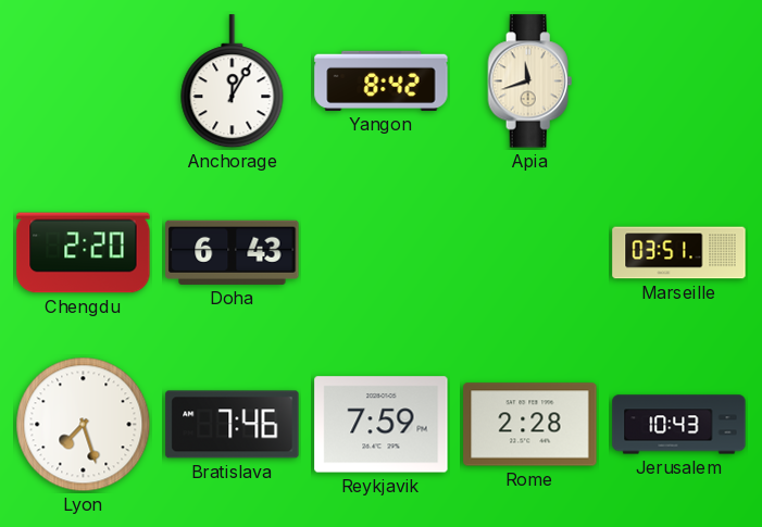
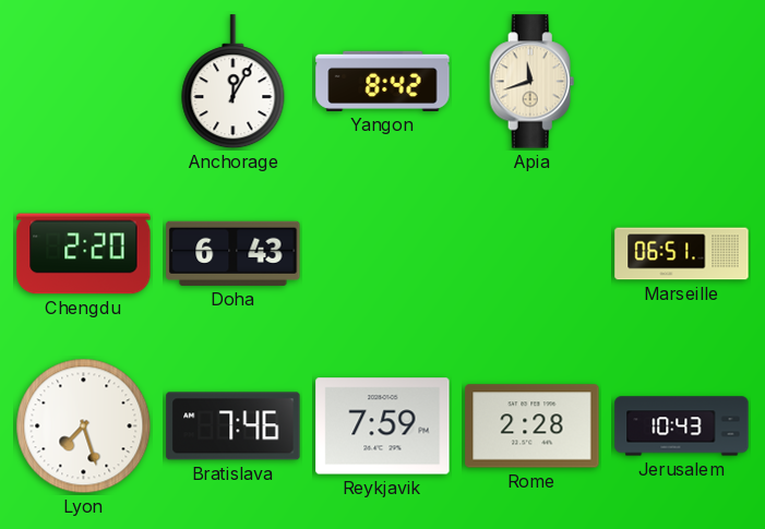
Marseille: 03:51 -> 06:51 (682, 254)
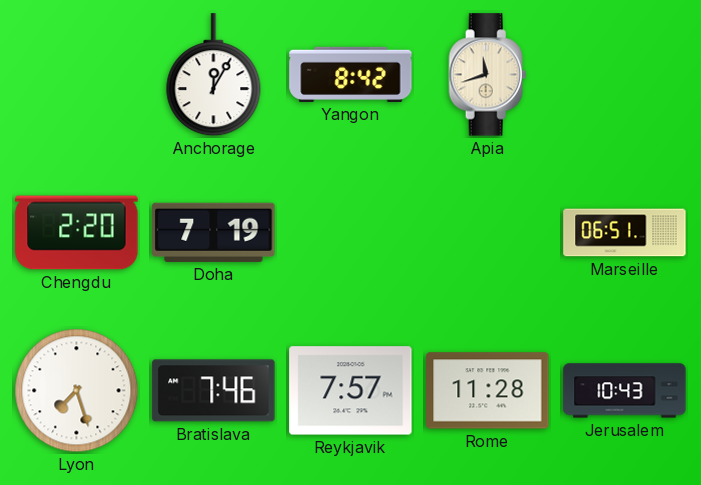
Doha: 6:43 -> 7:19 (214, 232)
Reykjavik: 7:59 -> 7:57 (351, 391)
Rome: 2:28 -> 11:28 (488, 391)
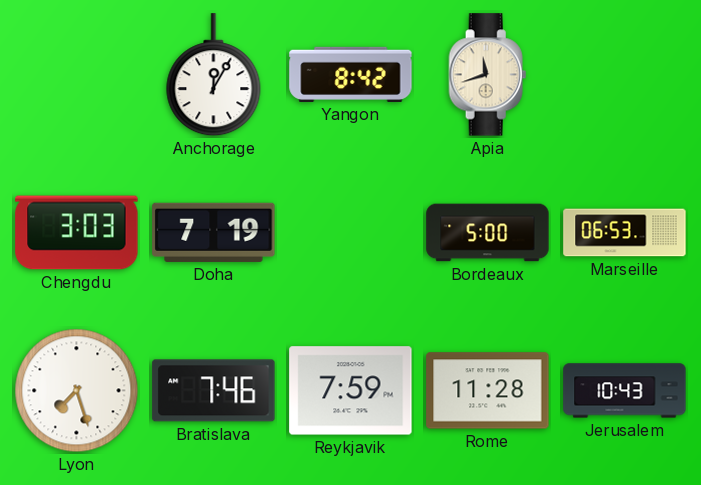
Chengdu: 2:20 -> 3:03 (77, 233)
Bordeaux: none -> 5:00 (488, 233)
Marseille: 06:51 -> 06:53 (625, 233)
Reykjavik: 7:57 -> 7:59 (351, 391)
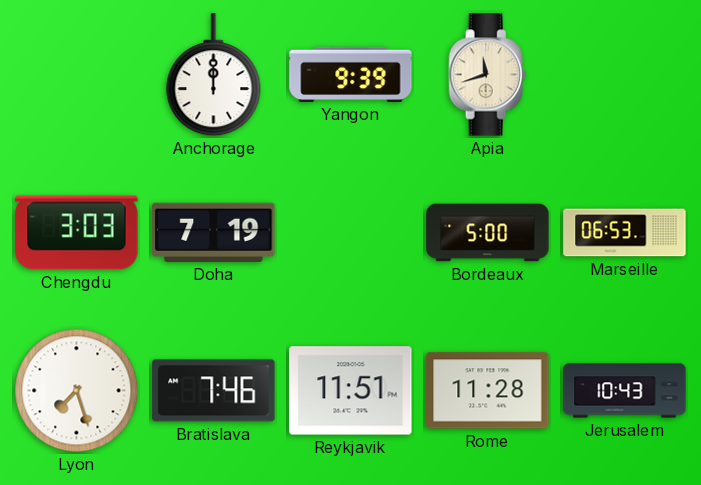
Anchorage: 12:05 -> 12:00 (214, 75)
Yangon: 8:42 -> 9:39 (351, 74)
Reykjavik: 7:59 -> 11:51 (351, 391)
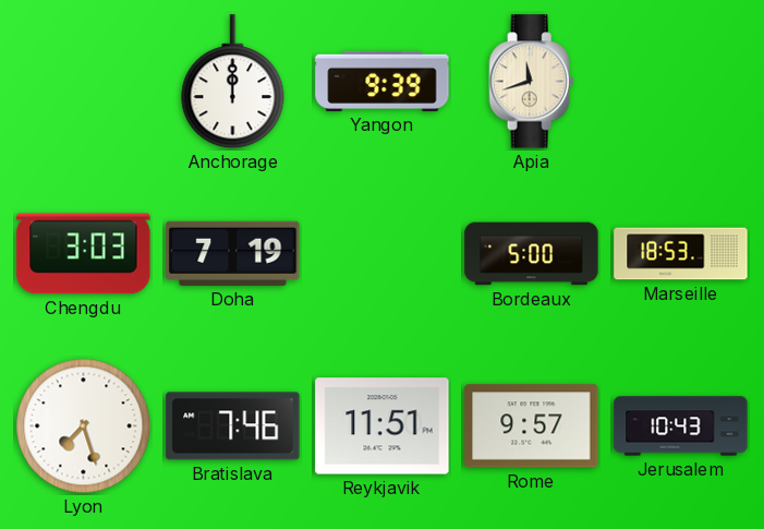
Marseille: 06:53 -> 18:53 (681, 254)
Rome: 11:28 -> 9:57 (532, 426)
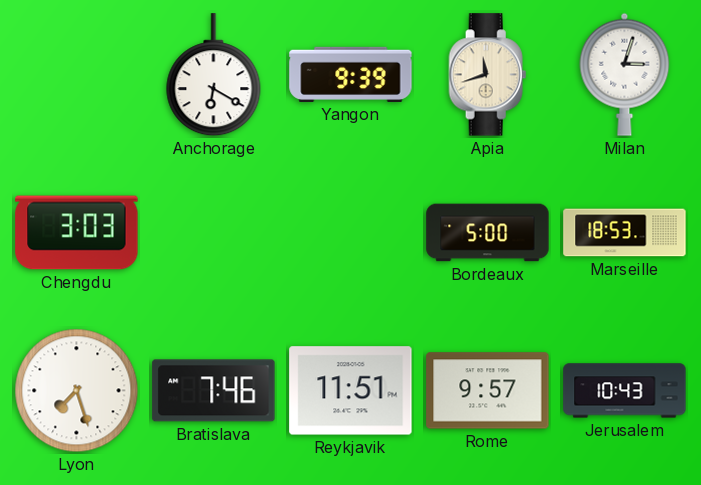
Anchorage: 12:00 -> 6:20 (214, 75)
Milan: none -> 3:03 (625, 74)
Doha: 7:19 -> none (233, 253)
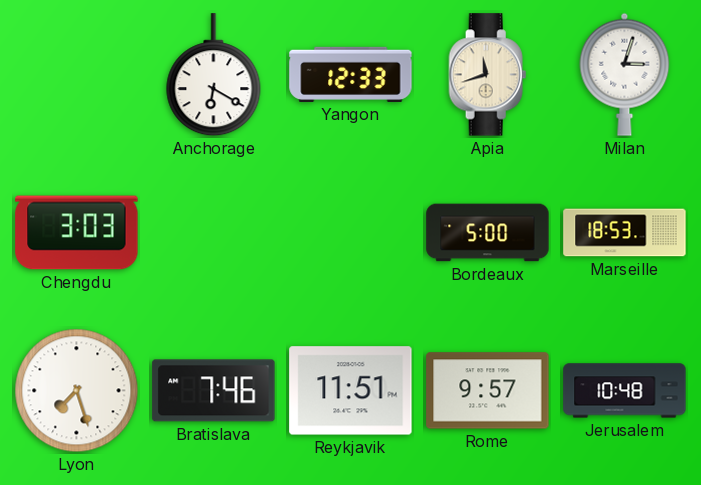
Yangon: 9:39 -> 12:33 (351, 74)
Jerusalem: 10:43 -> 10:48 (625, 391)
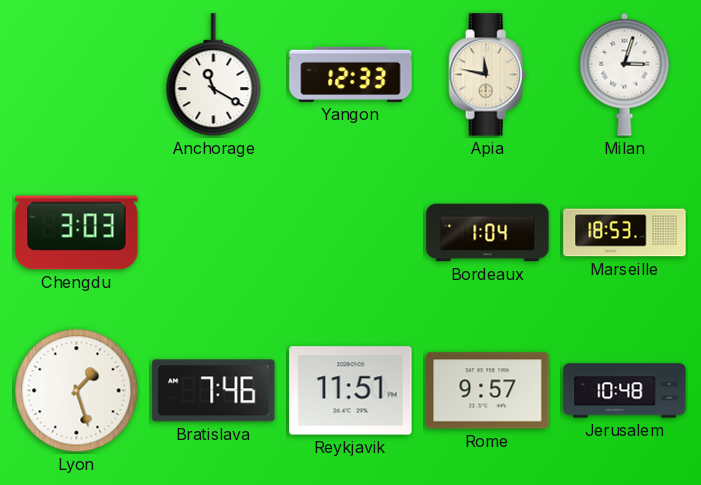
Anchorage: 6:20 -> 11:20 (214, 75)
Apia: 11:42 -> 11:47 (488, 75)
Bordeaux: 5:00 -> 1:04 (488, 233)
Lyon: 7:27 -> 1:27 (77, 391)
